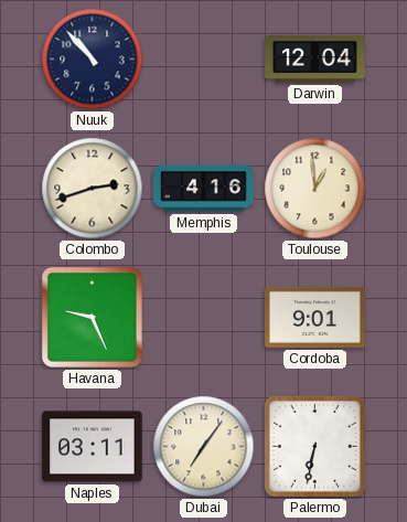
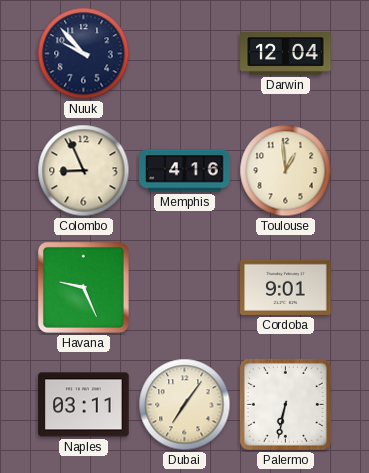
Nuuk: 10:53 -> 9:53 (84, 54)
Colombo: 2:42 -> 8:56 (84, 171)
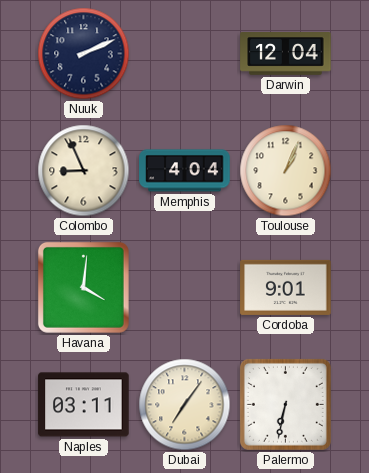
Nuuk: 9:53 -> 2:11 (84, 54)
Memphis: 4:16 -> 4:04 (185, 171)
Toulouse: 12:59 -> 1:04 (286, 171)
Havana: 9:26 -> 4:01 (83, 287)
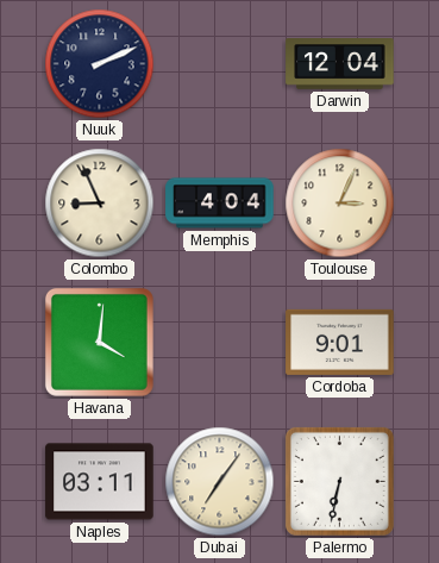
Toulouse: 1:04 -> 3:04 (340, 204)
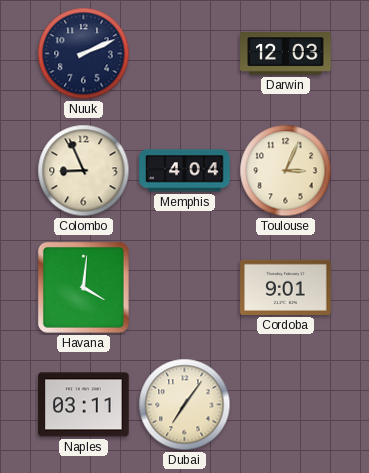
Darwin: 12:04 -> 12:03 (286, 54)
Palermo: 6:32 -> none (339, 481)
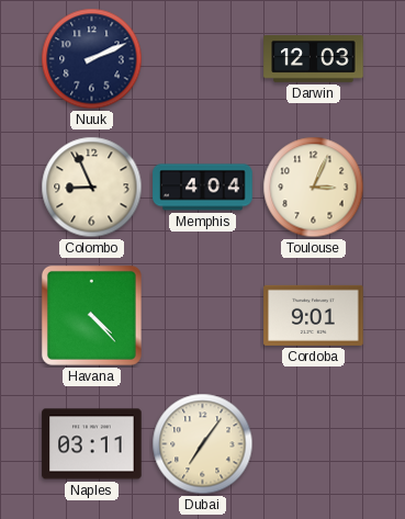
Havana: 4:01 -> 4:23 (91, 315)
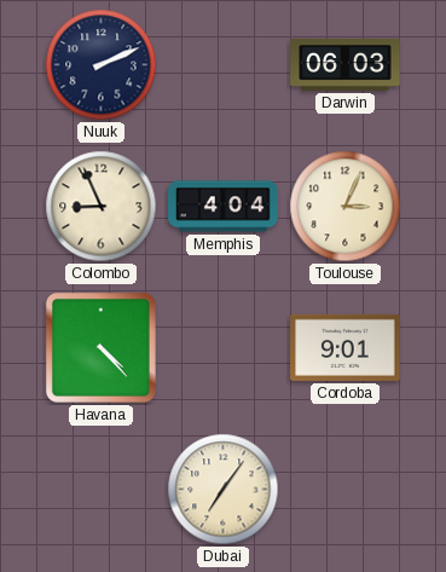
Darwin: 12:03 -> 06:03 (346, 65)
Naples: 03:11 -> none (92, 444)
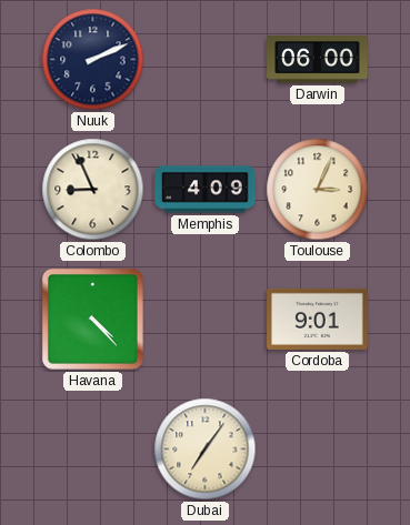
Darwin: 06:03 -> 06:00 (318, 60)
Memphis: 4:04 -> 4:09 (206, 190)
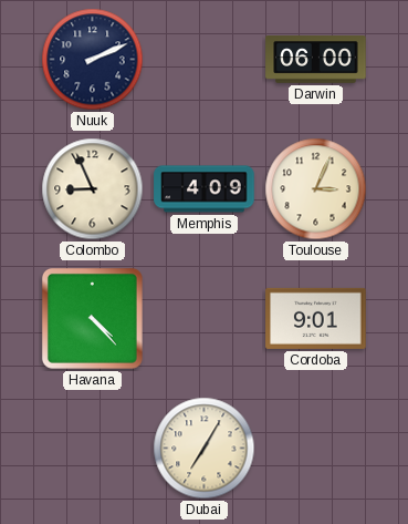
Dubai: 7:06 -> 7:05 (205, 449)
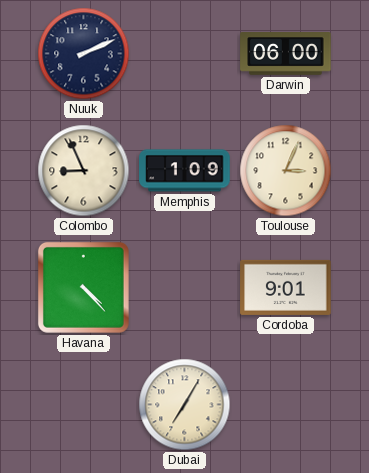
Memphis: 4:09 -> 1:09 (185, 171)
